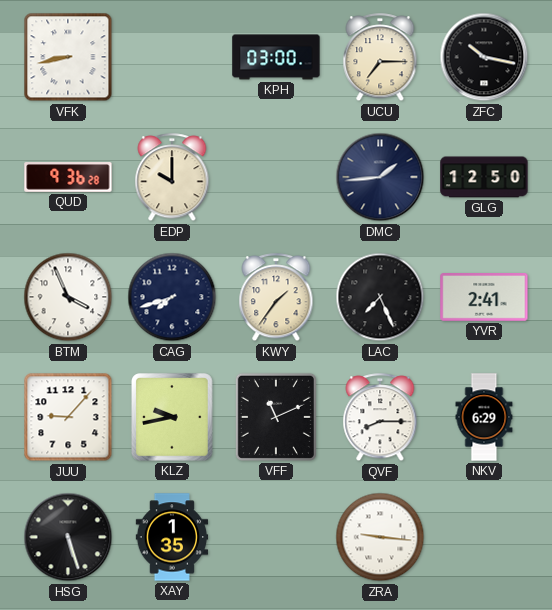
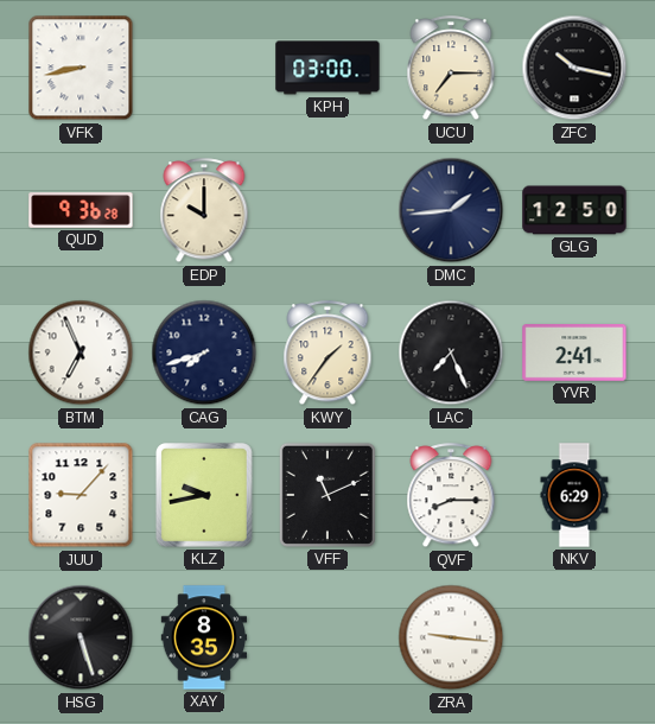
BTM: 3:56 -> 6:56 (81, 353)
XAY: 1:35 -> 8:35 (204, 637)
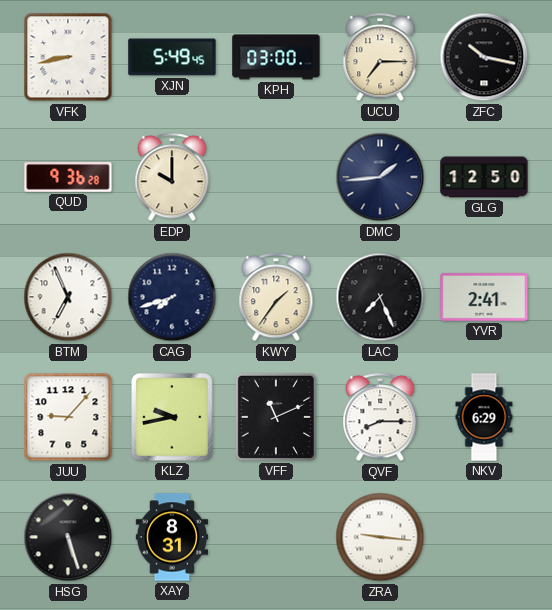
XJN: none -> 5:49 (172, 57)
XAY: 8:35 -> 8:31 (172, 537)
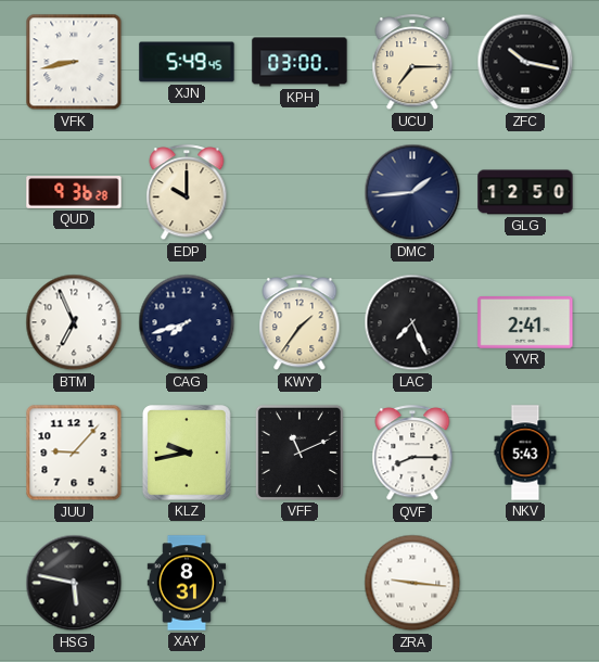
NKV: 6:29 -> 5:43 (525, 453)
HSG: 5:27 -> 5:47 (74, 583)
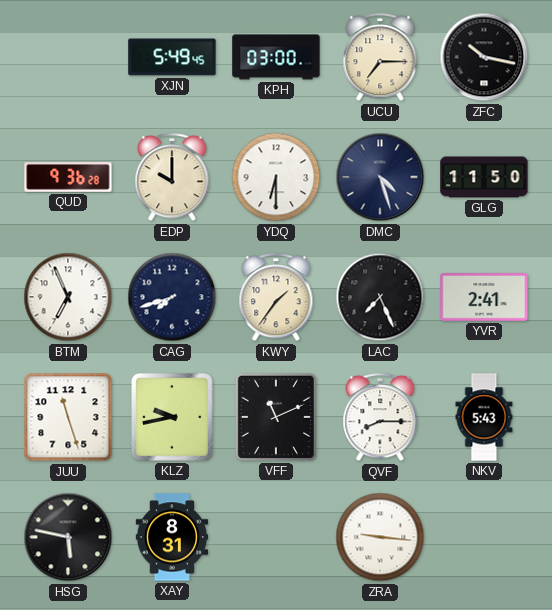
VFK: 8:43 -> none (74, 62)
YDQ: none -> 6:30 (276, 177)
DMC: 1:44 -> 4:27 (380, 177)
GLG: 12:50 -> 11:50 (484, 177)
JUU: 9:07 -> 11:27 (68, 417)
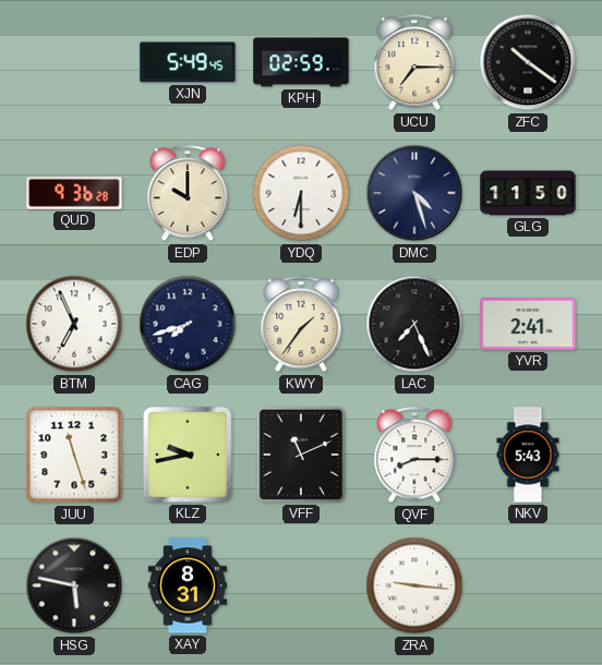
KPH: 03:00 -> 02:59 (301, 62)
ZFC: 10:17 -> 10:21 (528, 62)
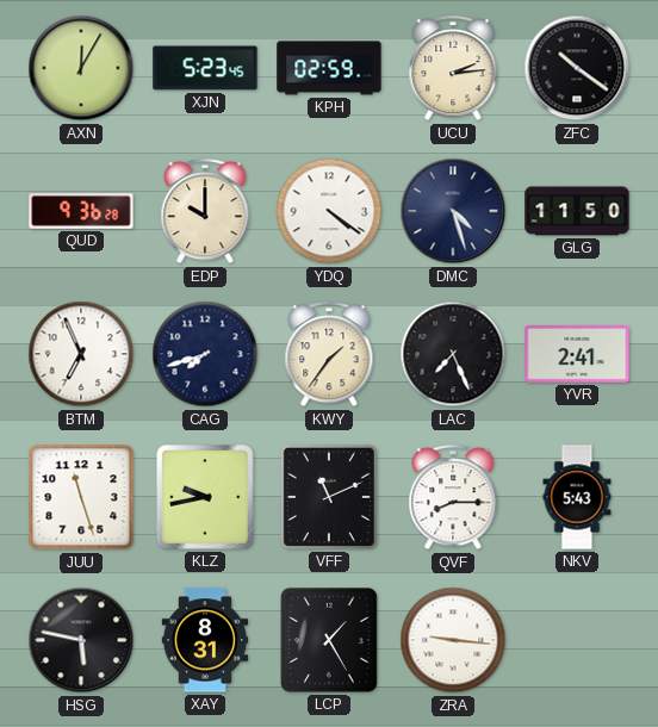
AXN: none -> 12:05 (81, 68)
XJN: 5:49 -> 5:23 (205, 68)
UCU: 7:15 -> 2:14 (453, 69)
YDQ: 6:30 -> 4:21 (329, 211)
LCP: none -> 1:25 (329, 640)
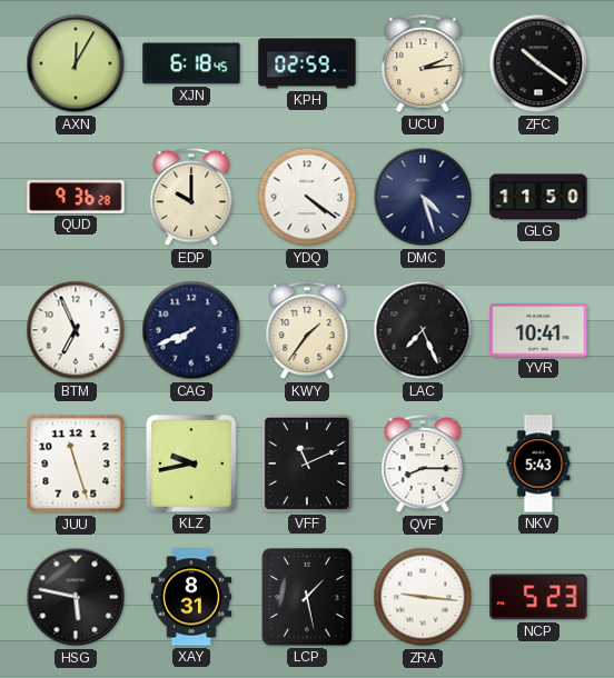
XJN: 5:23 -> 6:18 (191, 63)
CAG: 7:42 -> 7:41 (191, 330)
YVR: 2:41 -> 10:41 (538, 331)
LCP: 1:25 -> 1:28 (307, 597)
NCP: none -> 5:23 (538, 597)
